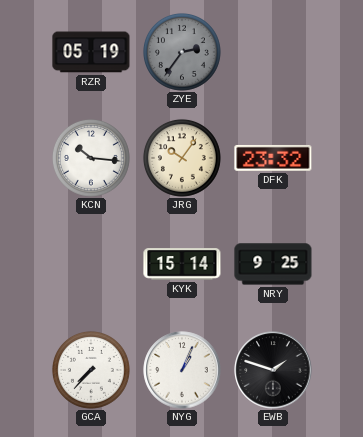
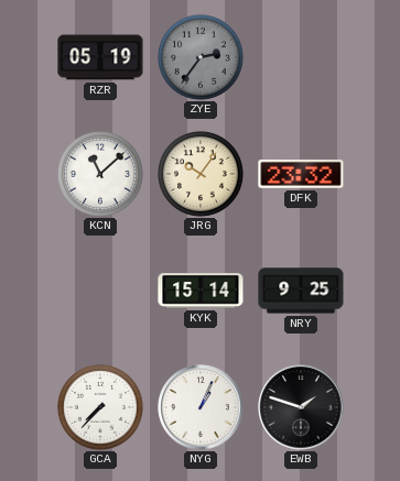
KCN: 10:16 -> 11:08 (100, 174)
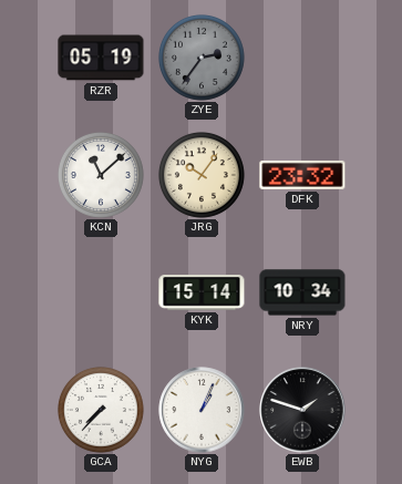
NRY: 9:25 -> 10:34 (302, 292)
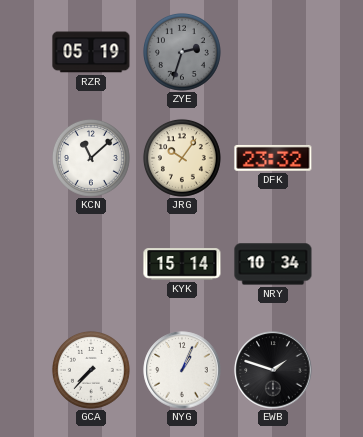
ZYE: 2:36 -> 2:33 (182, 52)
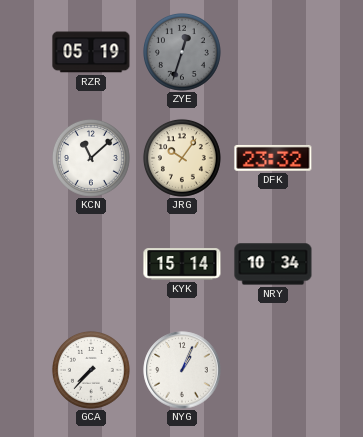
ZYE: 2:33 -> 12:33 (182, 52)
EWB: 1:48 -> none (273, 370)
